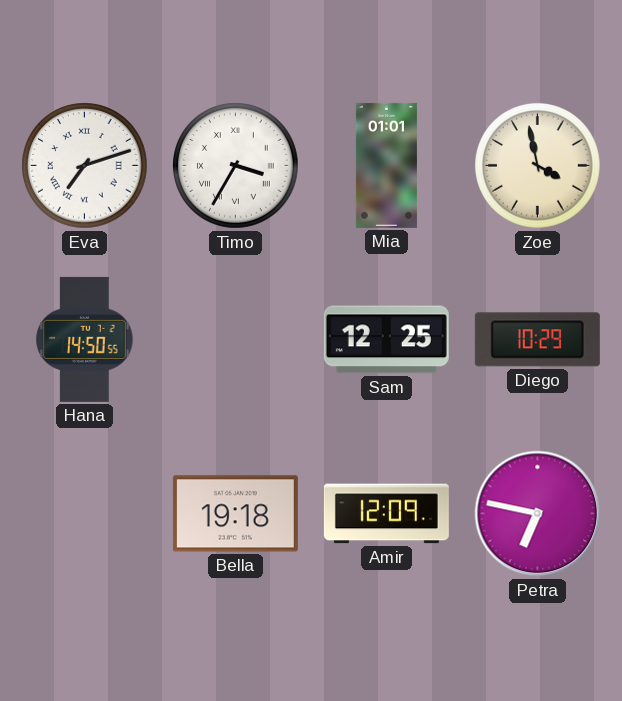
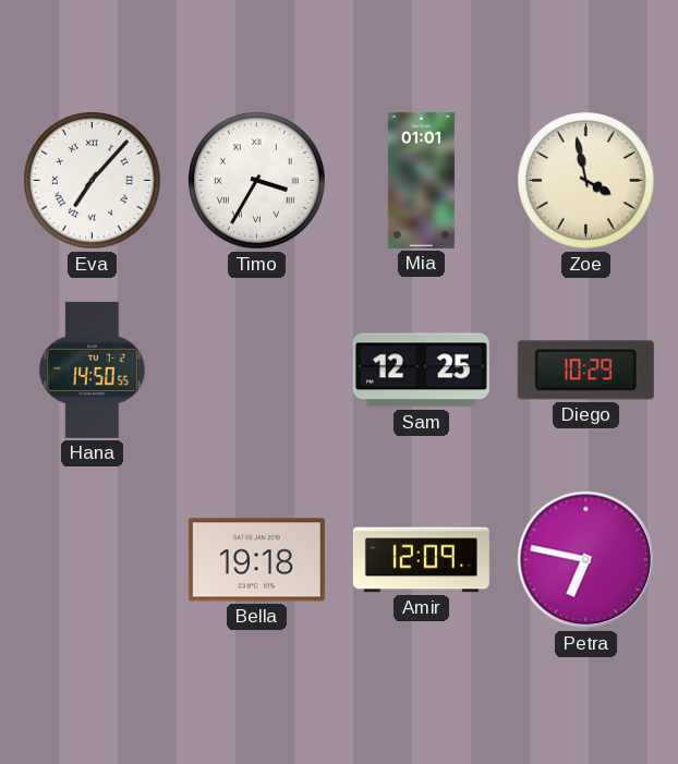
Eva: 7:12 -> 7:07 (93, 181)
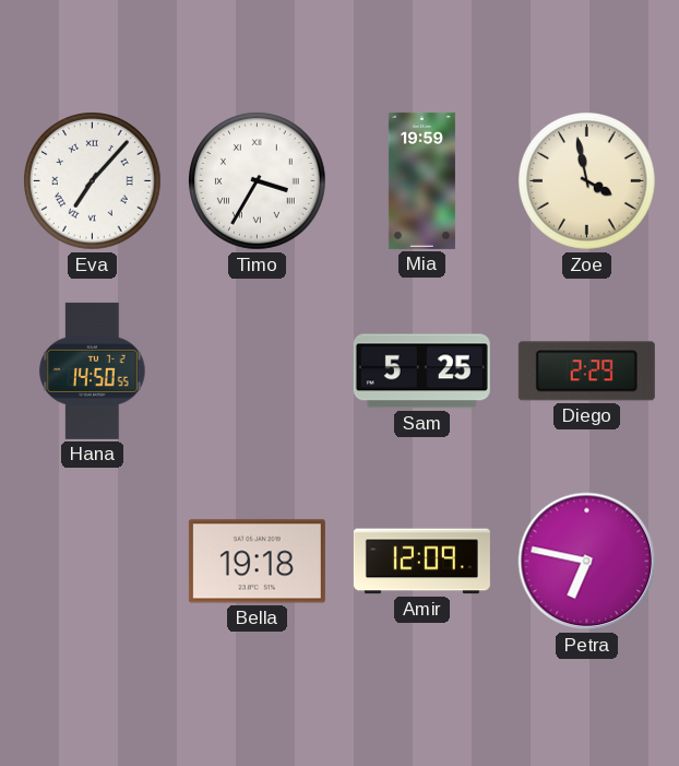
Mia: 01:01 -> 19:59 (421, 180)
Sam: 12:25 -> 5:25 (421, 372)
Diego: 10:29 -> 2:29 (586, 372)
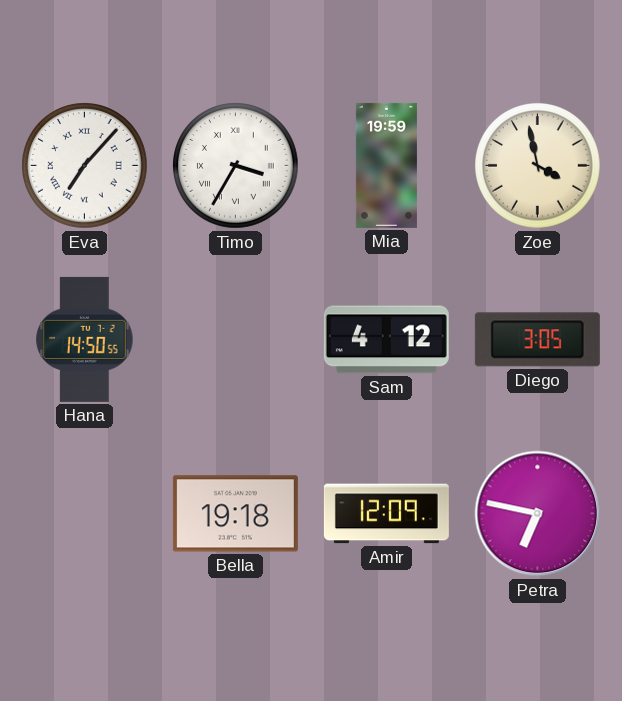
Sam: 5:25 -> 4:12 (386, 340)
Diego: 2:29 -> 3:05 (537, 340)
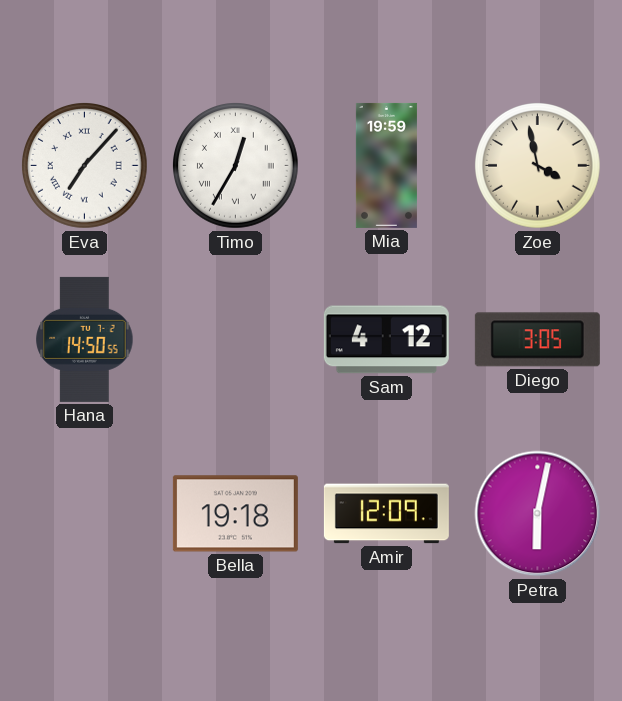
Timo: 3:35 -> 12:35 (236, 166)
Petra: 6:47 -> 6:02 (538, 514)
